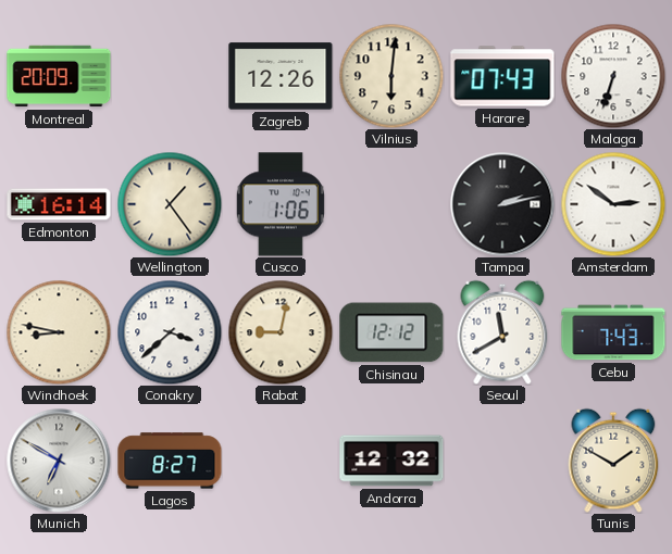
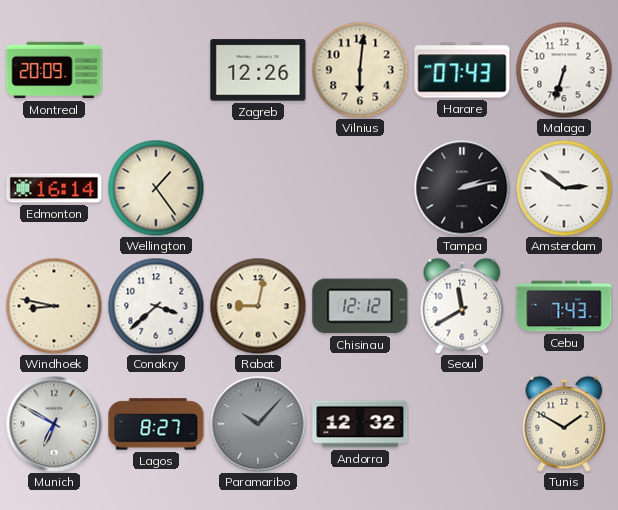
Cusco: 1:06 -> none (281, 204)
Paramaribo: none -> 10:07 (258, 424)
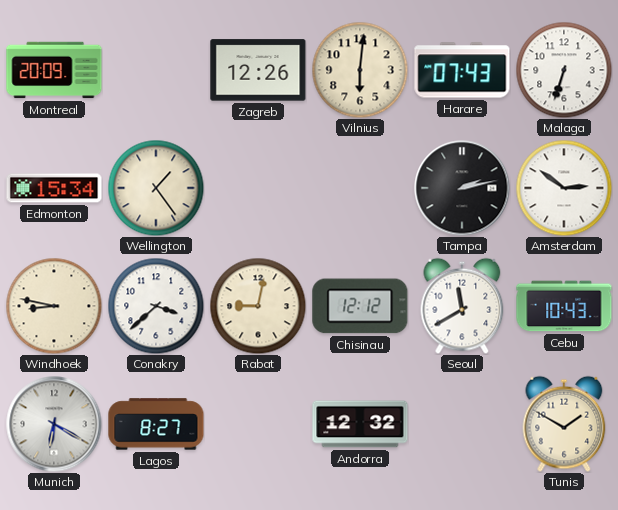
Edmonton: 16:14 -> 15:34 (54, 188)
Cebu: 7:43 -> 10:43 (564, 306)
Munich: 6:50 -> 6:20 (54, 424)
Paramaribo: 10:07 -> none (258, 424)
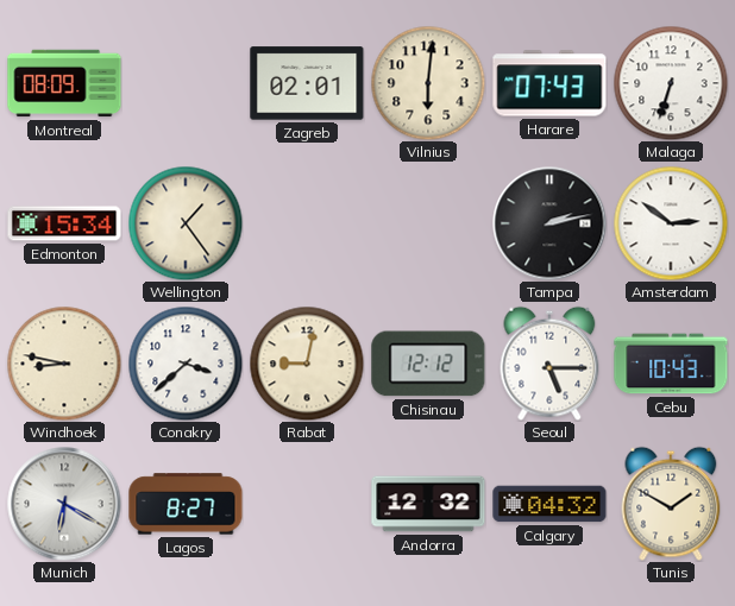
Montreal: 20:09 -> 08:09 (64, 83)
Zagreb: 12:26 -> 02:01 (307, 83)
Seoul: 11:40 -> 5:15 (549, 364)
Calgary: none -> 04:32 (549, 504)
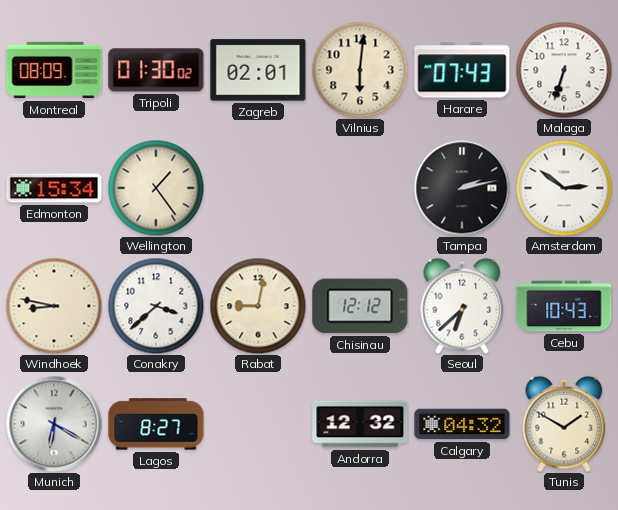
Tripoli: none -> 01:30 (156, 70)
Seoul: 5:15 -> 6:38 (462, 306)
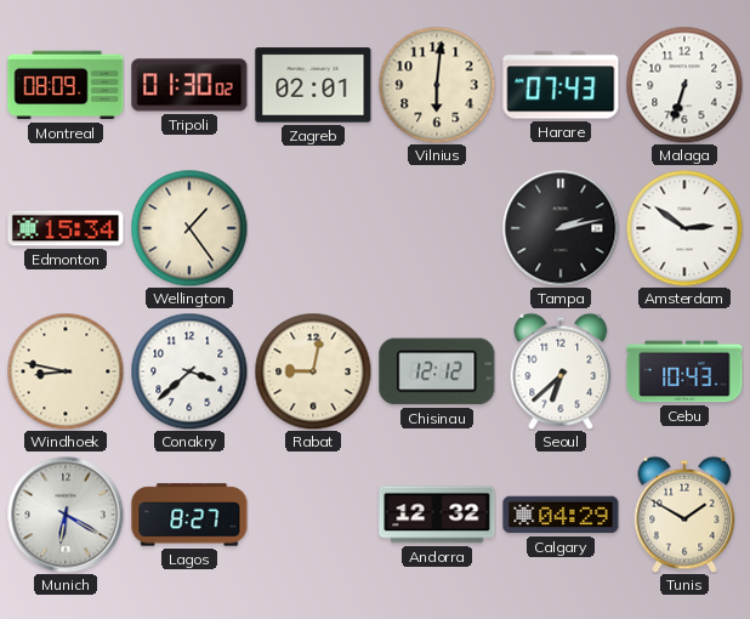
Calgary: 04:32 -> 04:29 (561, 515)
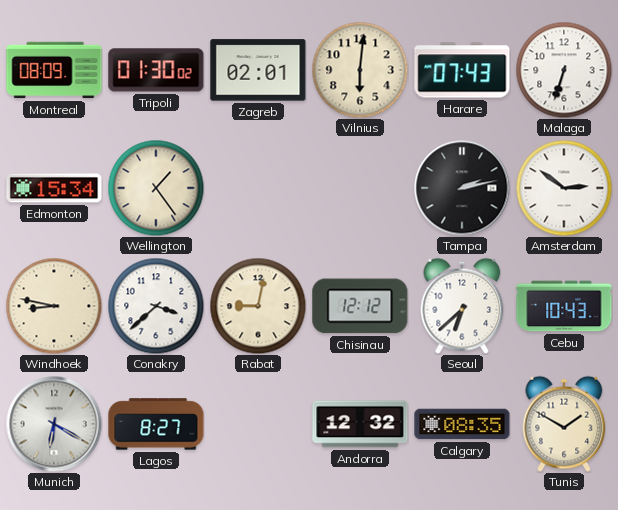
Calgary: 04:29 -> 08:35 (462, 424)
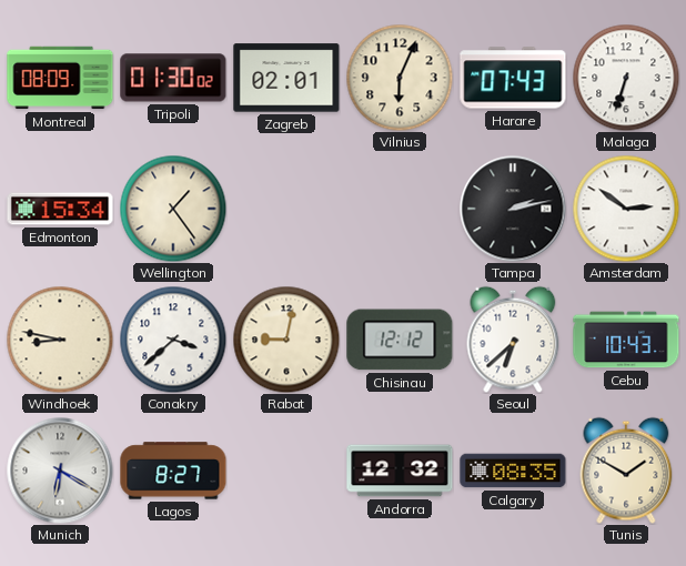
Vilnius: 6:01 -> 6:04 (400, 78)
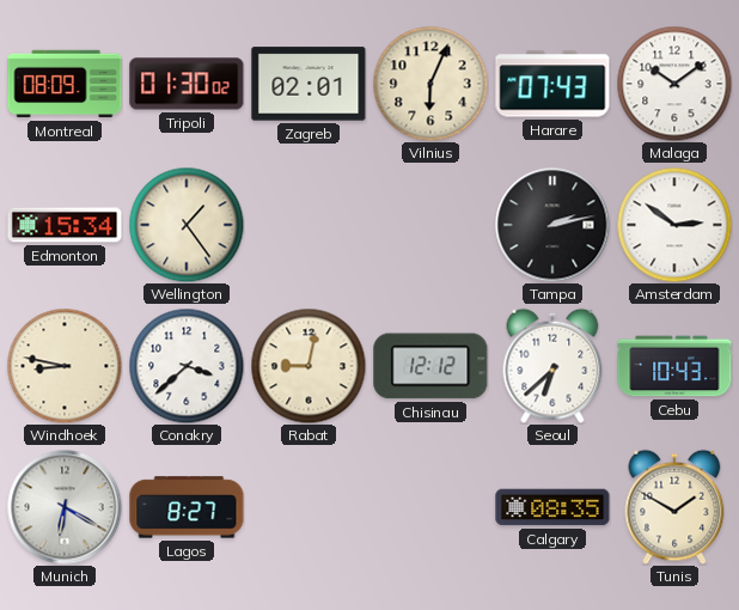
Malaga: 6:33 -> 10:09 (674, 84)
Andorra: 12:32 -> none (400, 471)
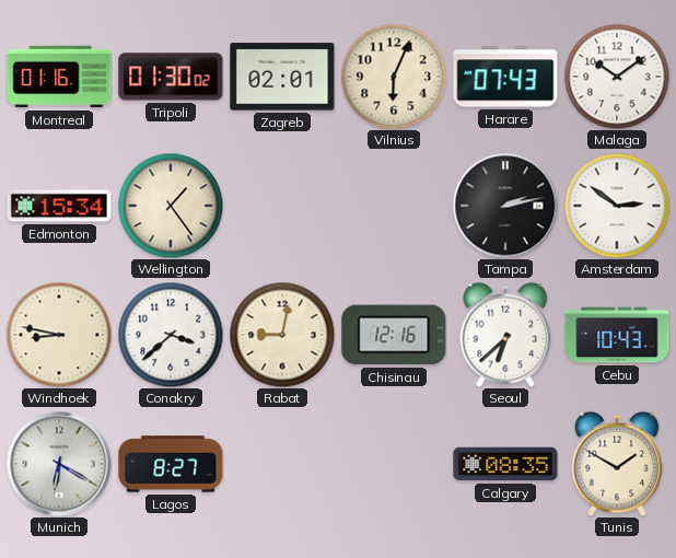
Montreal: 08:09 -> 01:16 (59, 77)
Chisinau: 12:12 -> 12:16 (394, 335)
